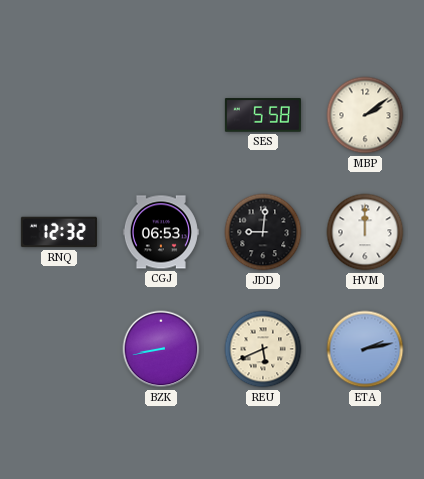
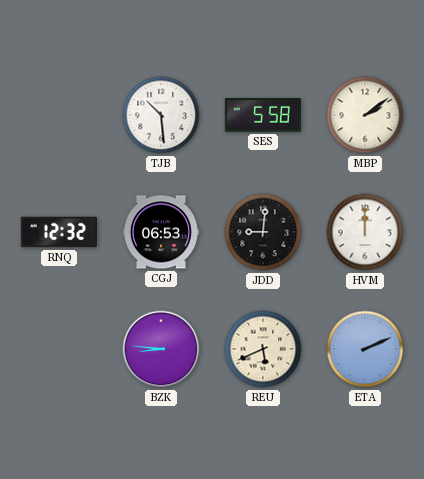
TJB: none -> 10:29 (161, 115)
BZK: 8:43 -> 8:46 (161, 349)
ETA: 2:13 -> 2:11 (365, 349)
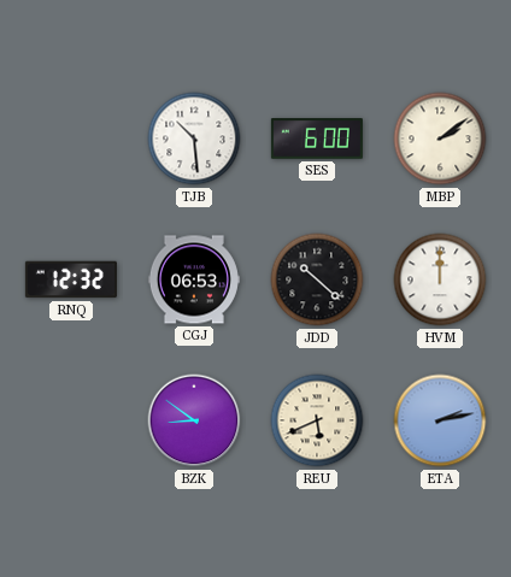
SES: 5:58 -> 6:00 (317, 139)
JDD: 9:01 -> 10:22 (317, 279)
BZK: 8:46 -> 8:51 (194, 420)
ETA: 2:11 -> 2:13 (440, 420)
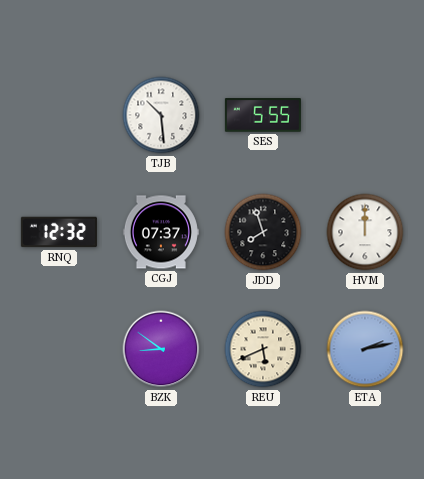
SES: 6:00 -> 5:55 (263, 115)
MBP: 2:09 -> none (440, 139)
CGJ: 06:53 -> 07:37 (161, 232)
JDD: 10:22 -> 7:57 (263, 232)
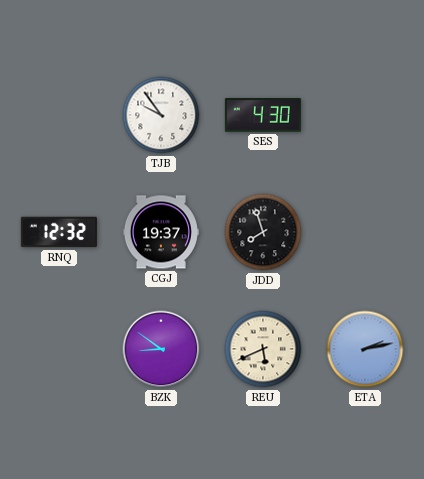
TJB: 10:29 -> 9:54 (161, 115)
SES: 5:55 -> 4:30 (263, 115)
CGJ: 07:37 -> 19:37 (161, 232)
HVM: 12:00 -> none (365, 232)
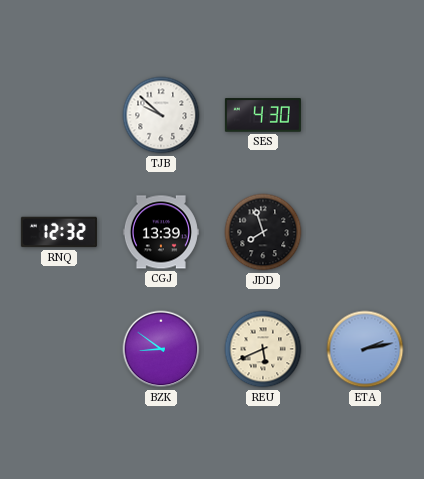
TJB: 9:54 -> 9:52 (161, 115)
CGJ: 19:37 -> 13:39 (161, 232)
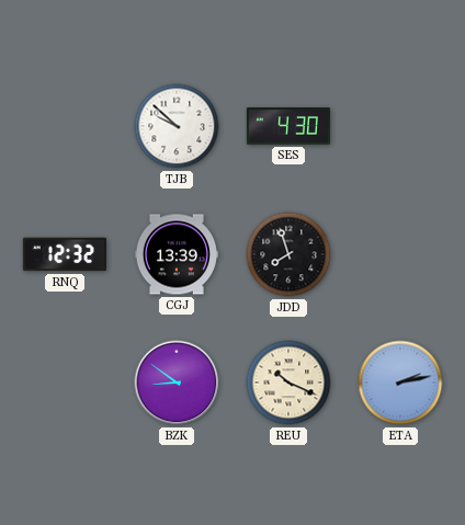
REU: 5:41 -> 10:19 (288, 383)
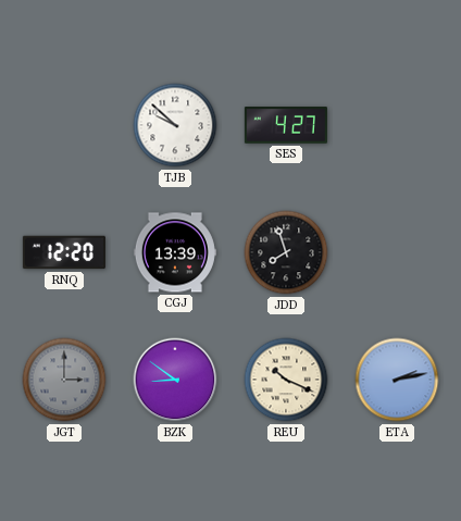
SES: 4:30 -> 4:27 (286, 125)
RNQ: 12:32 -> 12:20 (64, 252)
JGT: none -> 3:00 (64, 380)
